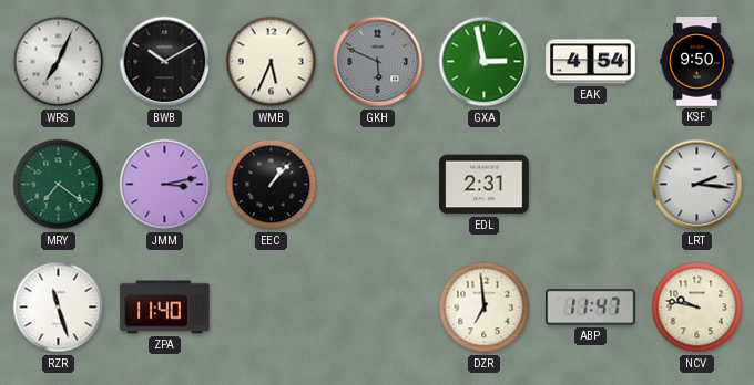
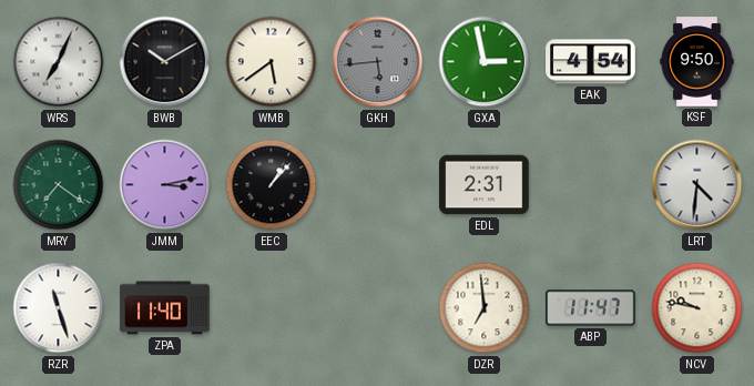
WMB: 5:34 -> 5:39 (272, 62)
GKH: 5:49 -> 5:44 (378, 62)
LRT: 2:16 -> 4:31 (697, 185)
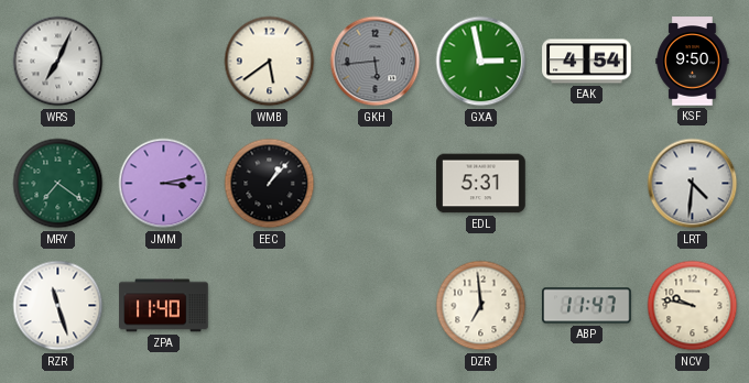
BWB: 10:10 -> none (165, 62)
EDL: 2:31 -> 5:31 (481, 184)
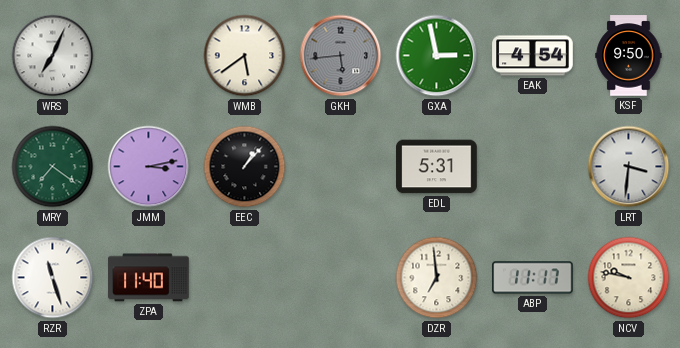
LRT: 4:31 -> 3:31 (629, 167)
ABP: 11:47 -> 11:17 (533, 278)
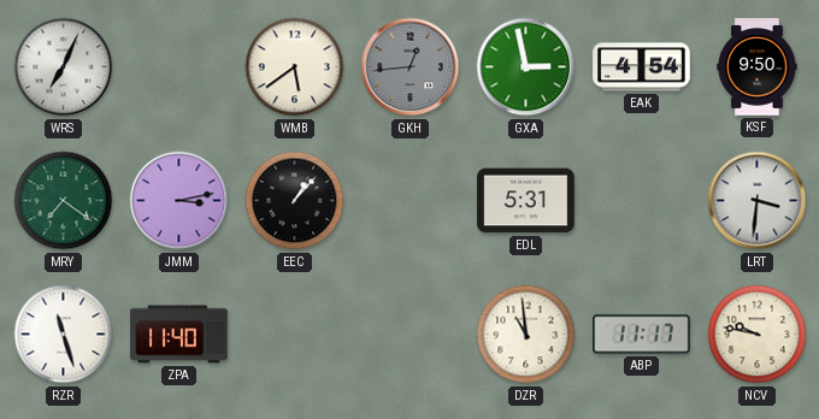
GKH: 5:44 -> 12:44 (411, 67)
DZR: 6:59 -> 10:59 (526, 335)
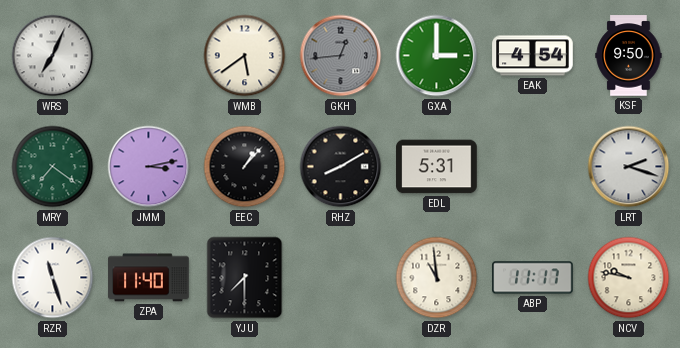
GXA: 2:58 -> 3:00 (437, 56)
RHZ: none -> 8:10 (341, 167)
LRT: 3:31 -> 2:18 (629, 167)
YJU: none -> 7:30 (245, 278)
